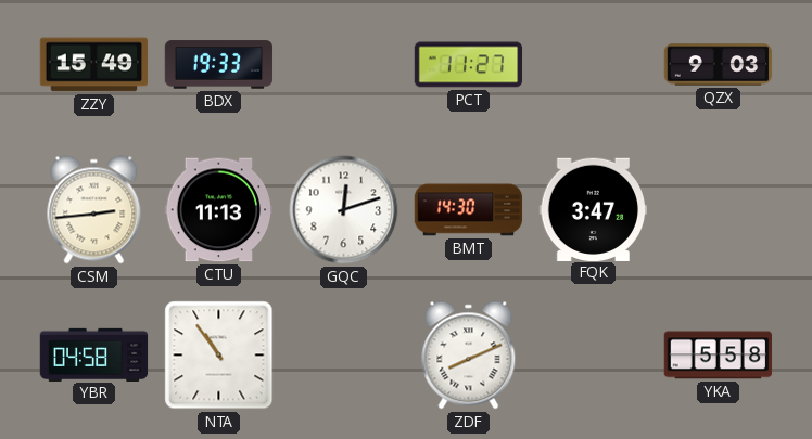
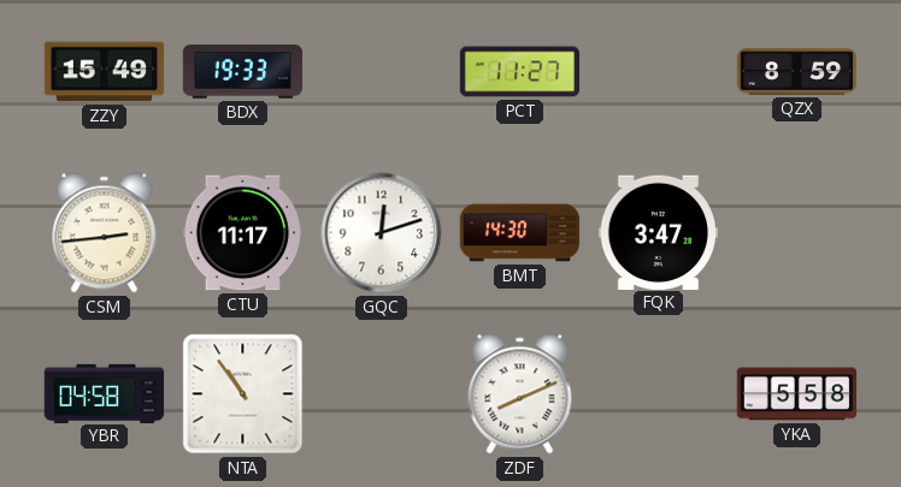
QZX: 9:03 -> 8:59 (797, 72)
CTU: 11:13 -> 11:17 (243, 233)
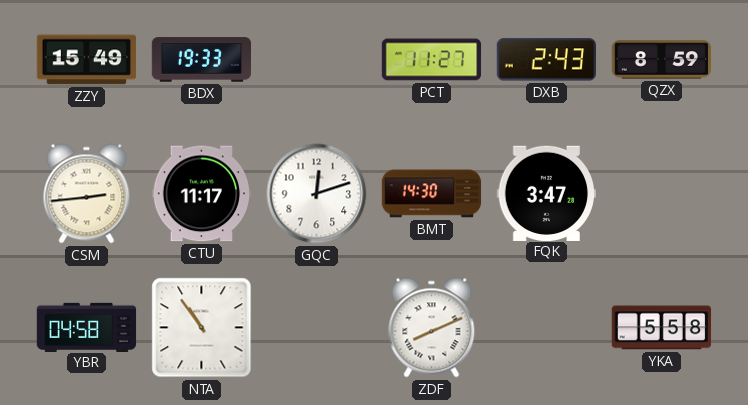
DXB: none -> 2:43 (546, 60)
